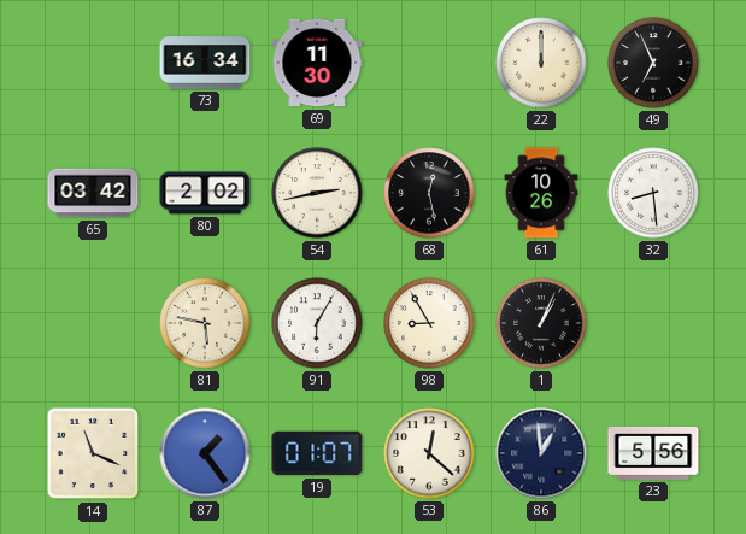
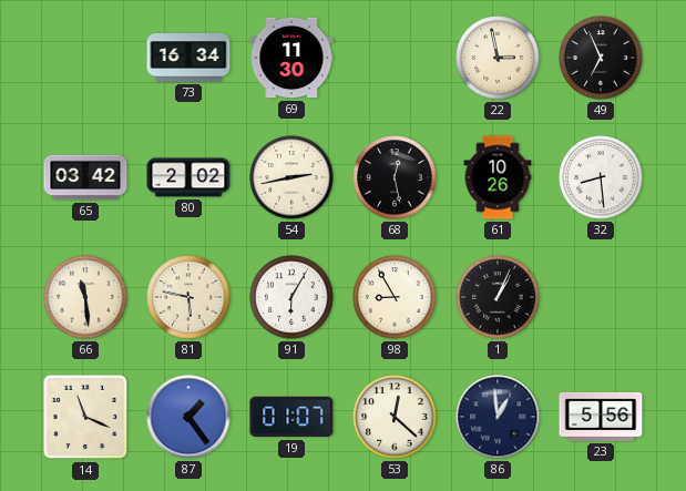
22: 12:00 -> 2:58 (498, 58)
66: none -> 11:29 (85, 297)
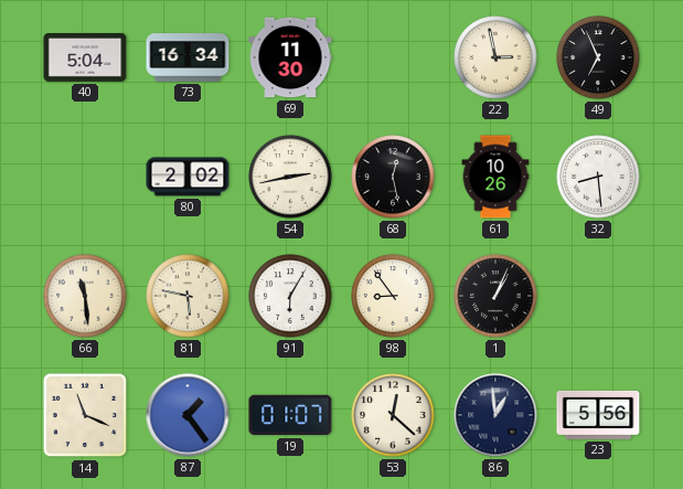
40: none -> 5:04 (85, 59)
65: 03:42 -> none (85, 177)
98: 8:55 -> 8:54 (393, 296)
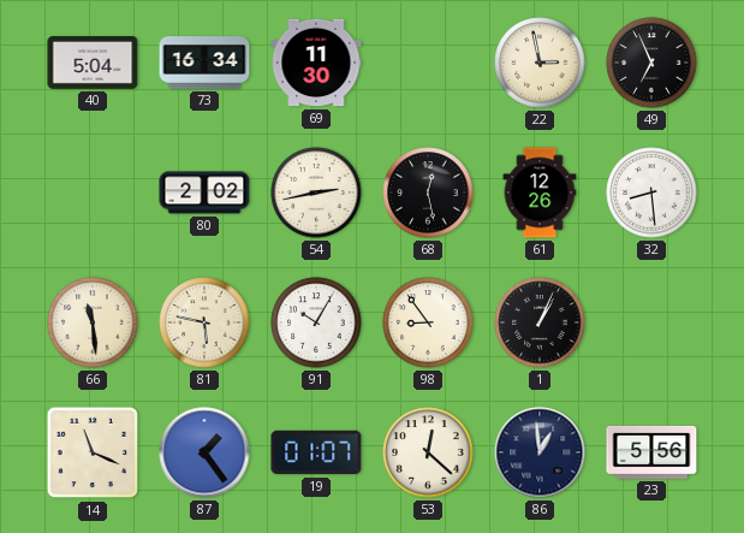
61: 10:26 -> 12:26 (540, 193)
91: 6:05 -> 10:05 (316, 322)
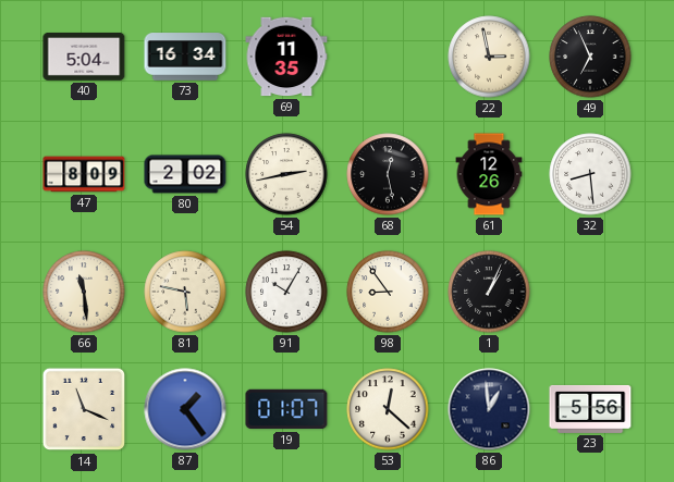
69: 11:30 -> 11:35 (286, 57)
47: none -> 8:09 (84, 174)
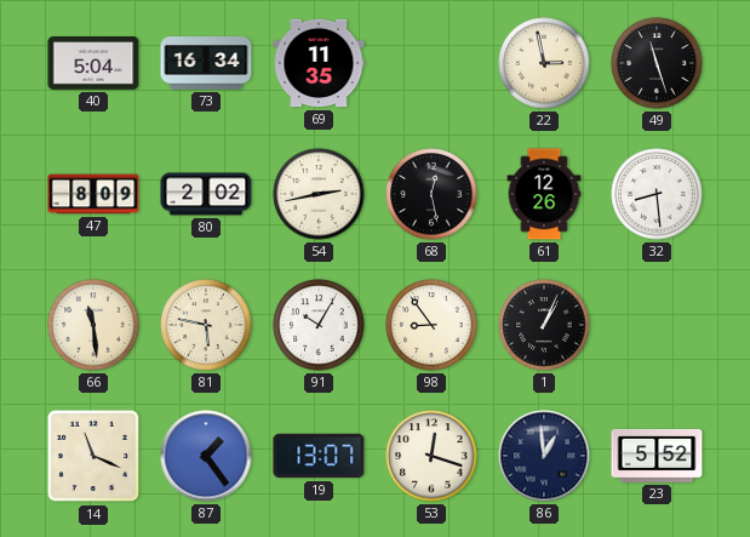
49: 6:56 -> 11:27 (657, 63)
19: 01:07 -> 13:07 (319, 456)
53: 12:22 -> 12:18 (431, 456)
23: 5:56 -> 5:52 (657, 456)
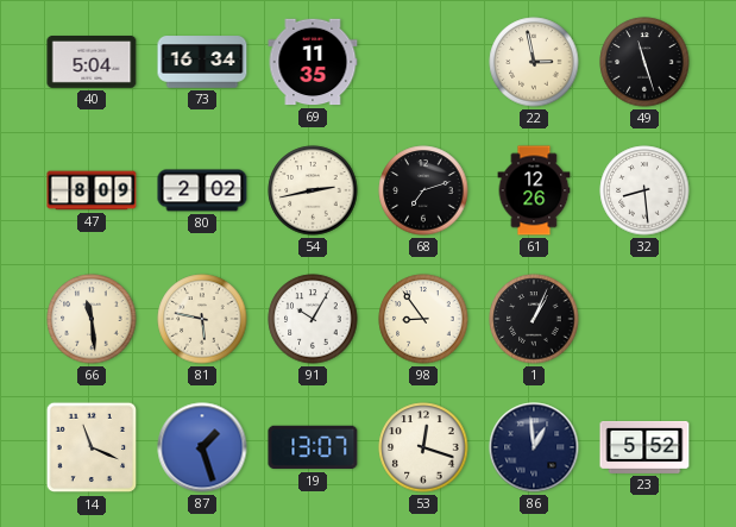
68: 12:28 -> 7:12 (423, 190)
87: 1:24 -> 1:27 (202, 447)
